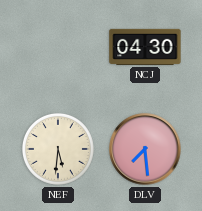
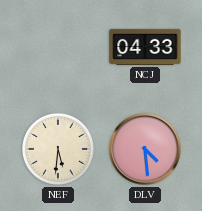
NCJ: 04:30 -> 04:33 (145, 47)
DLV: 7:29 -> 4:29 (145, 149)
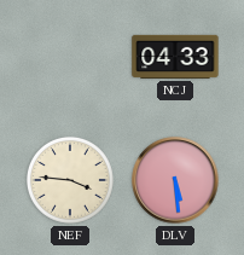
NEF: 5:31 -> 3:46 (70, 180)
DLV: 4:29 -> 5:29 (175, 180)
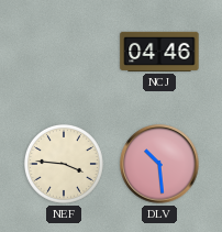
NCJ: 04:33 -> 04:46 (159, 52)
DLV: 5:29 -> 10:29 (159, 164)
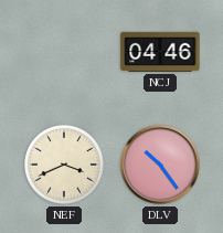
NEF: 3:46 -> 3:41 (64, 165)
DLV: 10:29 -> 10:24 (160, 165)
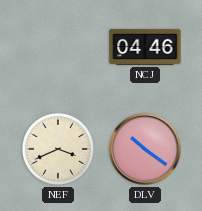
DLV: 10:24 -> 10:21 (145, 149)
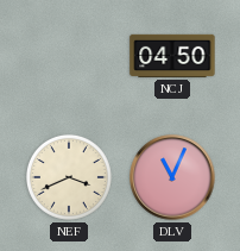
NCJ: 04:46 -> 04:50 (172, 56)
DLV: 10:21 -> 11:04 (172, 177)
